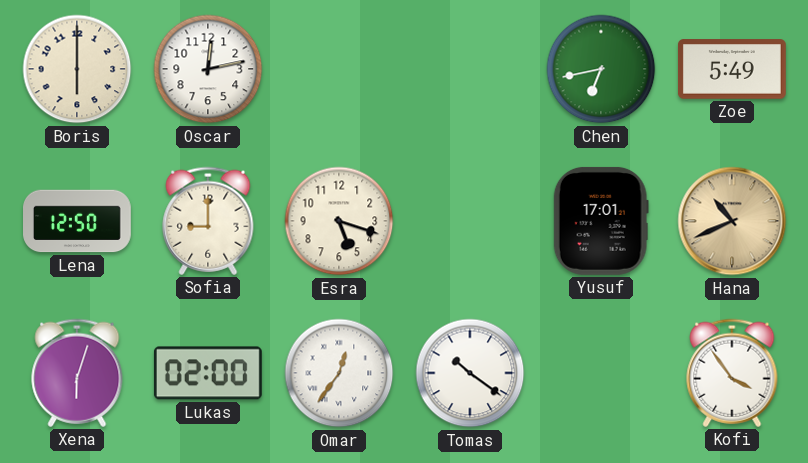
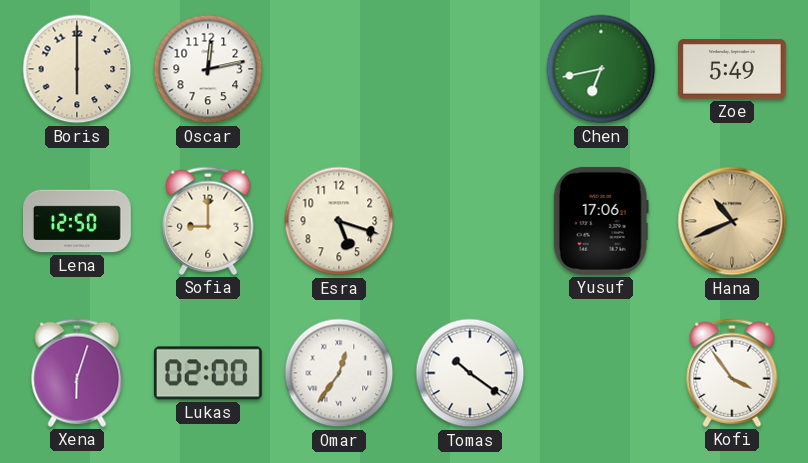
Yusuf: 17:01 -> 17:06 (601, 221)
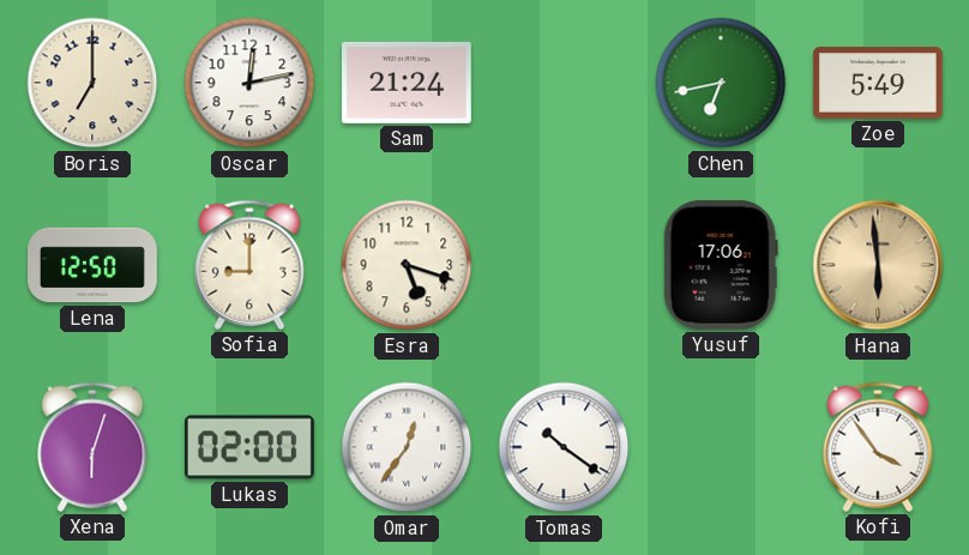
Boris: 6:00 -> 7:00 (92, 83)
Sam: none -> 21:24 (407, 83)
Hana: 10:41 -> 5:59 (878, 265)
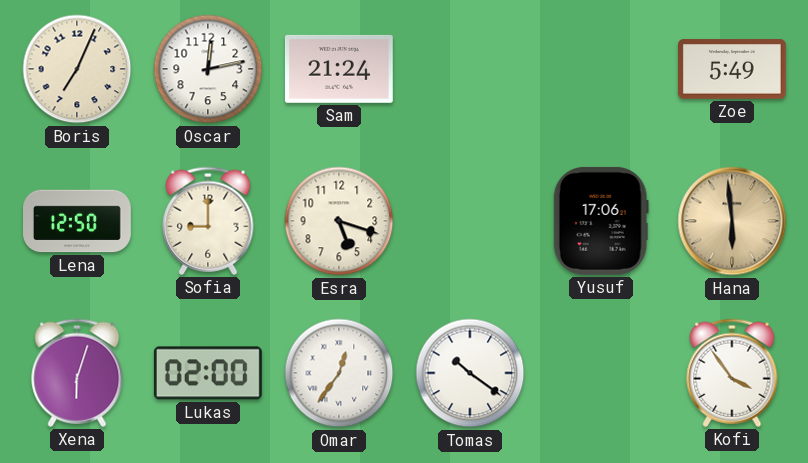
Boris: 7:00 -> 7:04 (77, 69)
Chen: 6:43 -> none (721, 83)
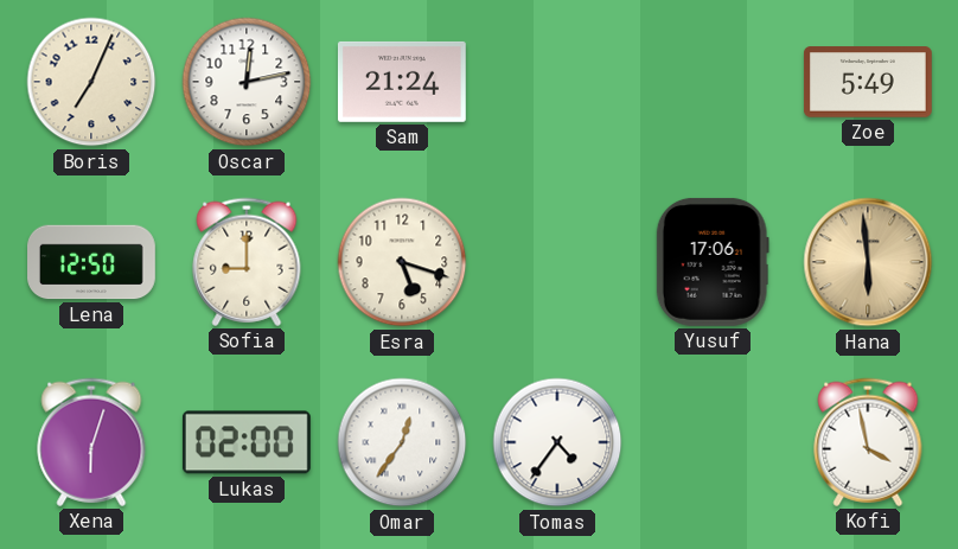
Tomas: 10:21 -> 4:36 (557, 442)
Kofi: 3:54 -> 3:58 (868, 442)
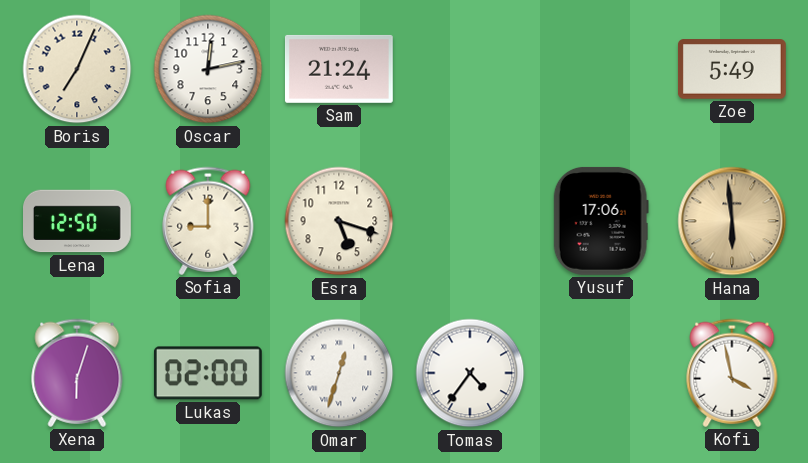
Omar: 12:36 -> 12:33 (339, 373)
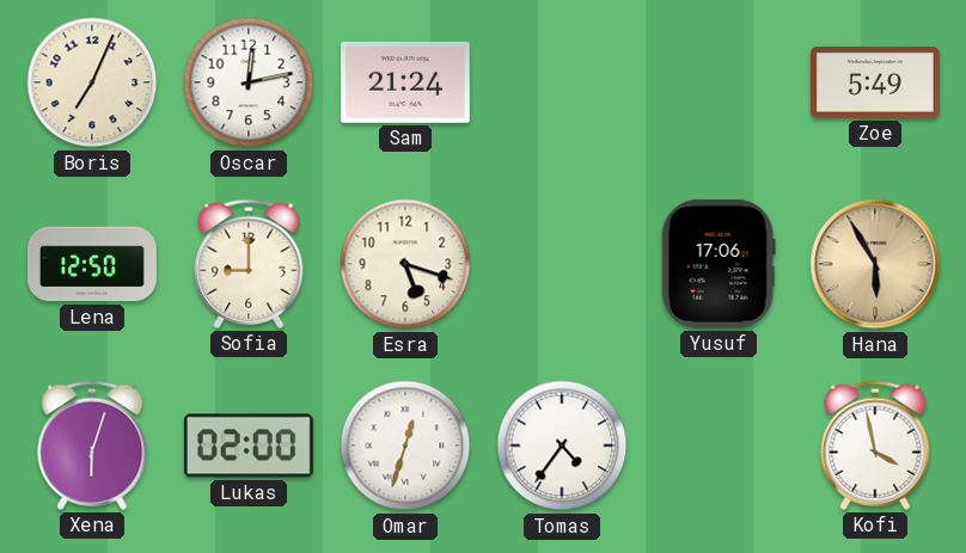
Hana: 5:59 -> 5:55 (875, 264)
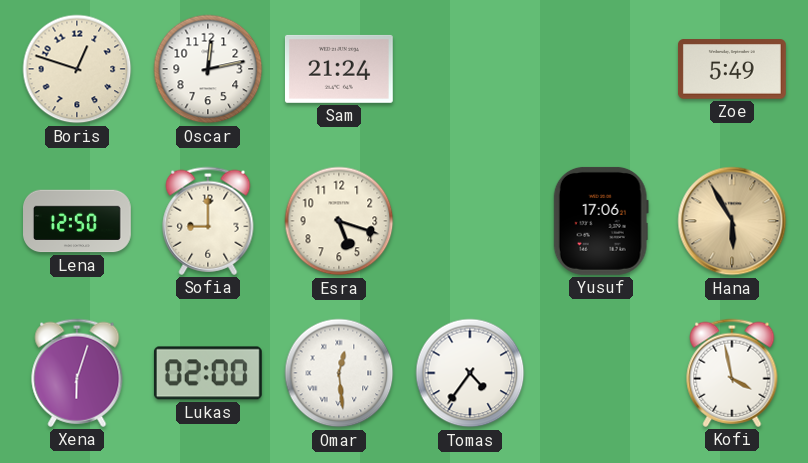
Boris: 7:04 -> 12:48 (77, 69)
Omar: 12:33 -> 12:29 (339, 373)
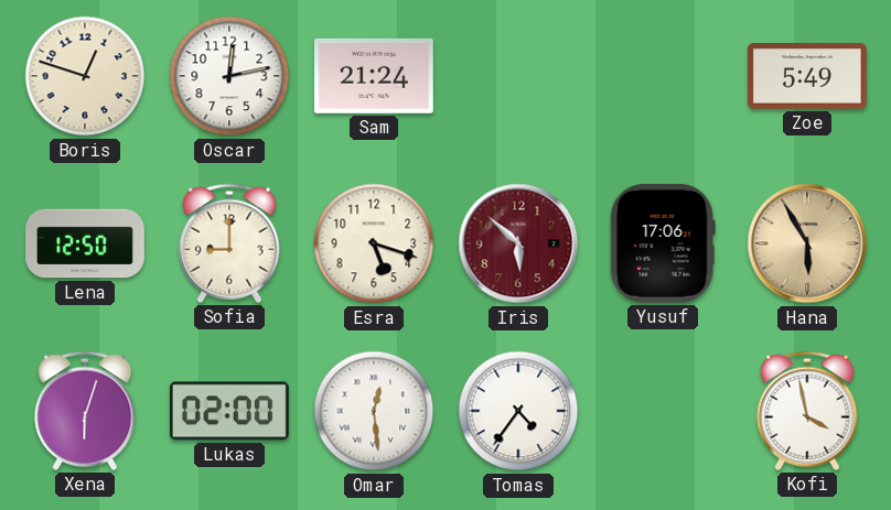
Iris: none -> 5:52 (518, 243)
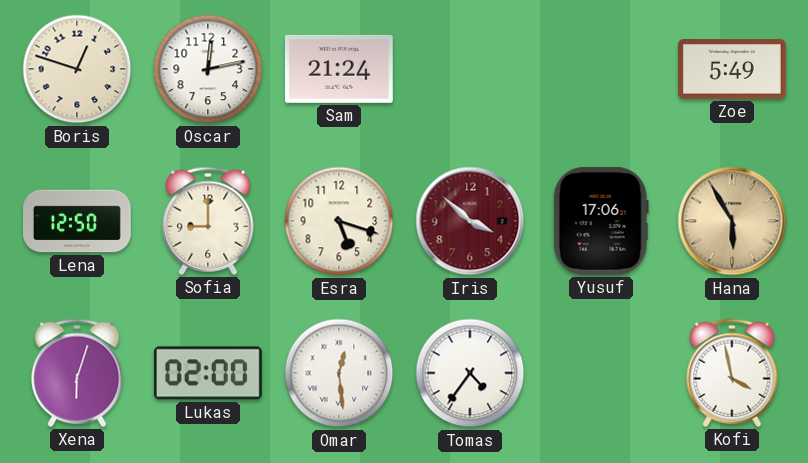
Iris: 5:52 -> 3:52 (470, 221)
